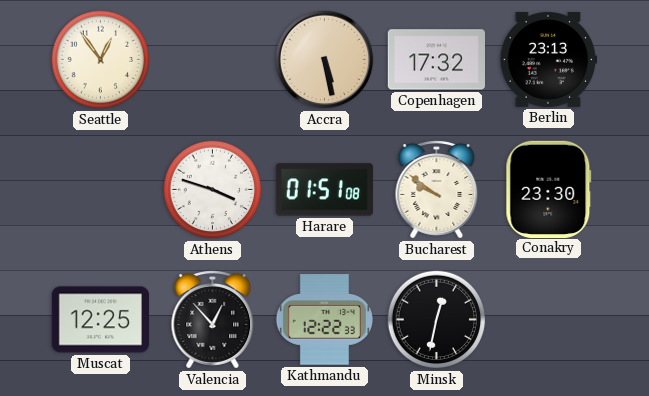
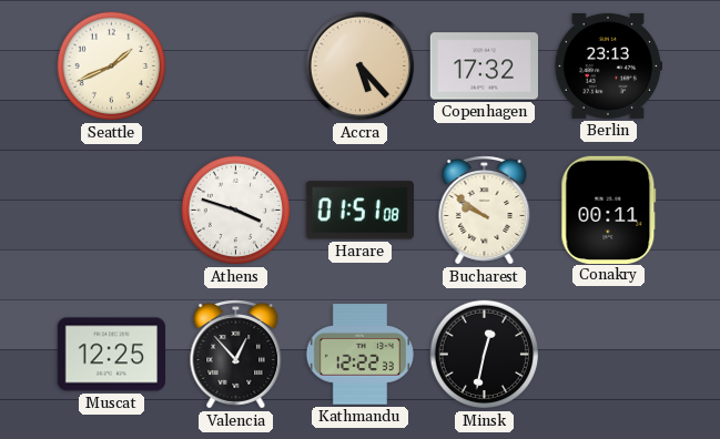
Seattle: 12:54 -> 1:41 (112, 67)
Accra: 5:28 -> 5:23 (361, 67)
Conakry: 23:30 -> 00:11 (609, 210)
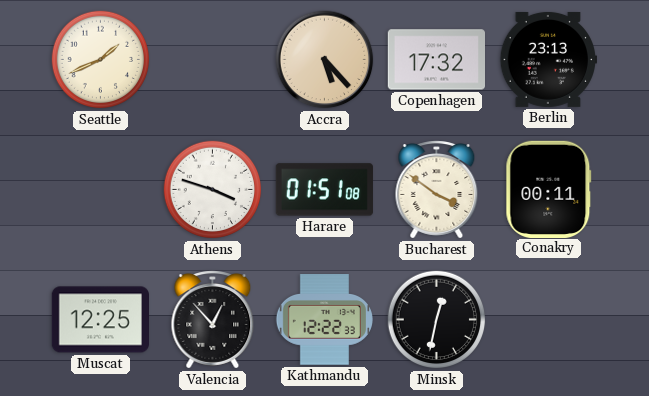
Bucharest: 9:51 -> 3:51 (437, 190)
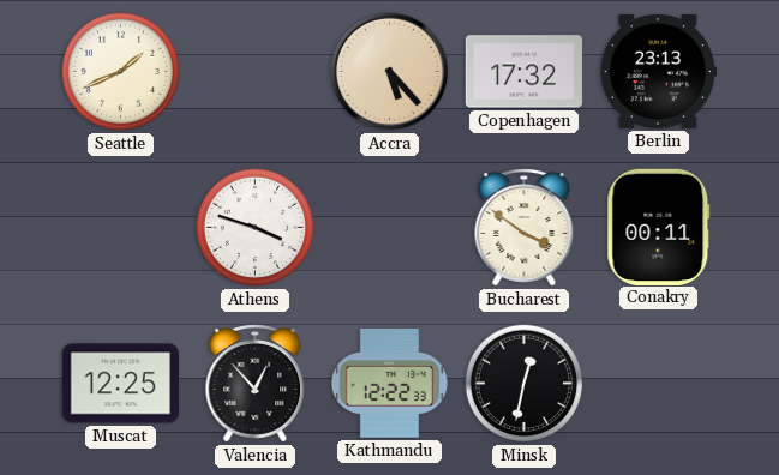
Harare: 01:51 -> none (324, 190)
